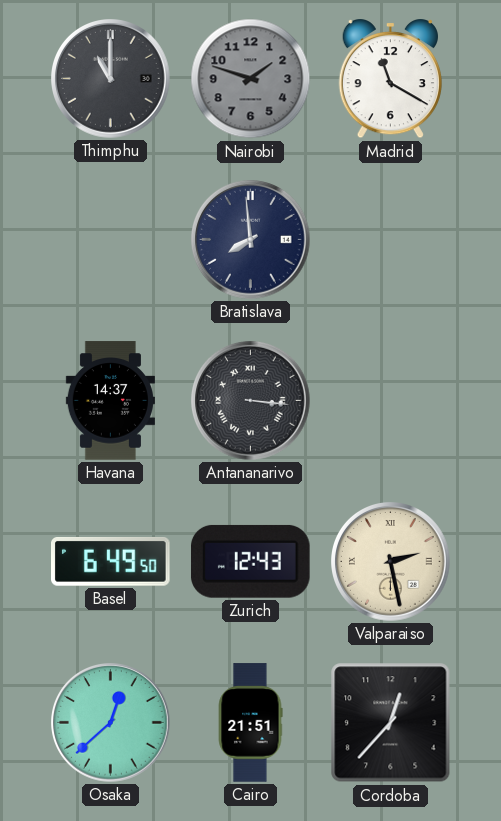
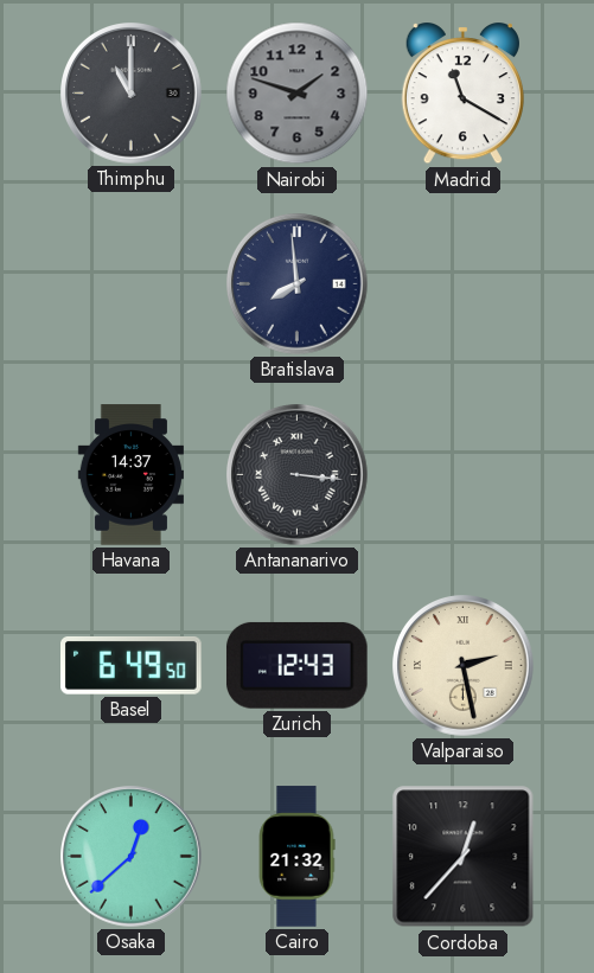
Cairo: 21:51 -> 21:32 (296, 857)
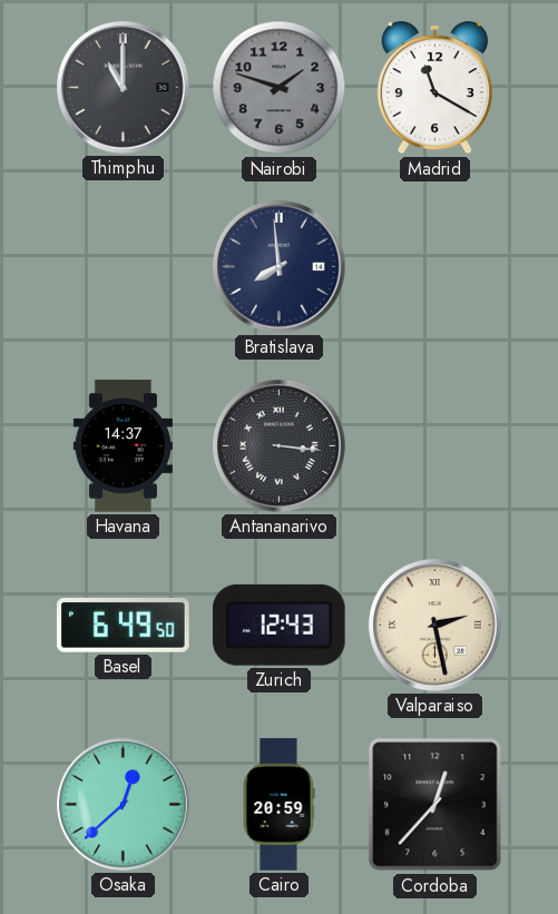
Cairo: 21:32 -> 20:59 (278, 805)
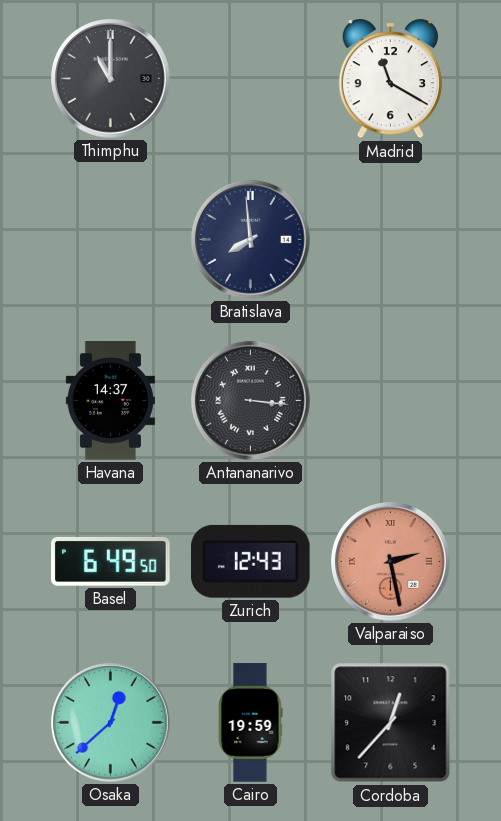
Nairobi: 1:48 -> none (280, 88)
Valparaiso dial: cream -> salmon (391, 562)
Cairo: 20:59 -> 19:59 (250, 723)
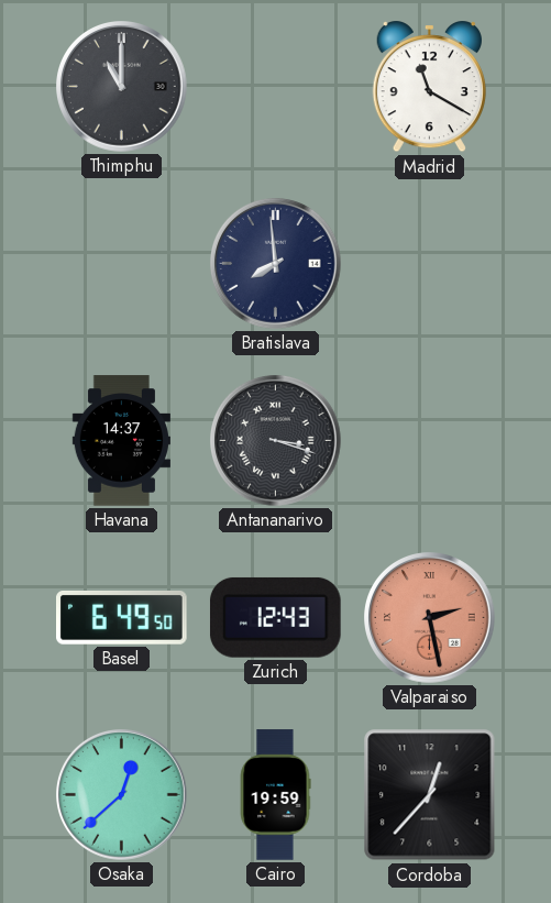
Antananarivo: 3:16 -> 3:18 (276, 441)
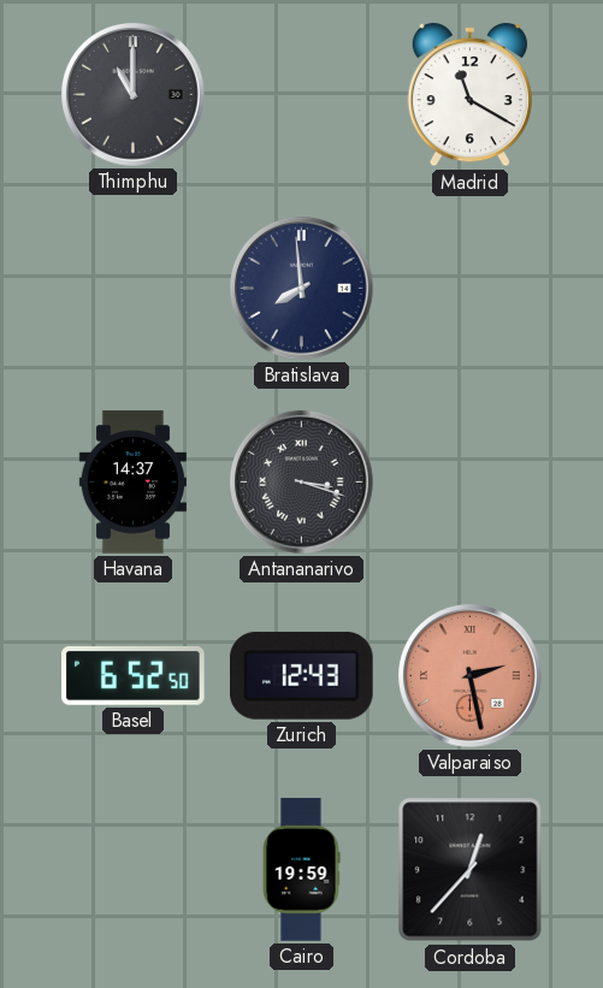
Basel: 6:49 -> 6:52 (134, 676)
Osaka: 12:38 -> none (122, 795)
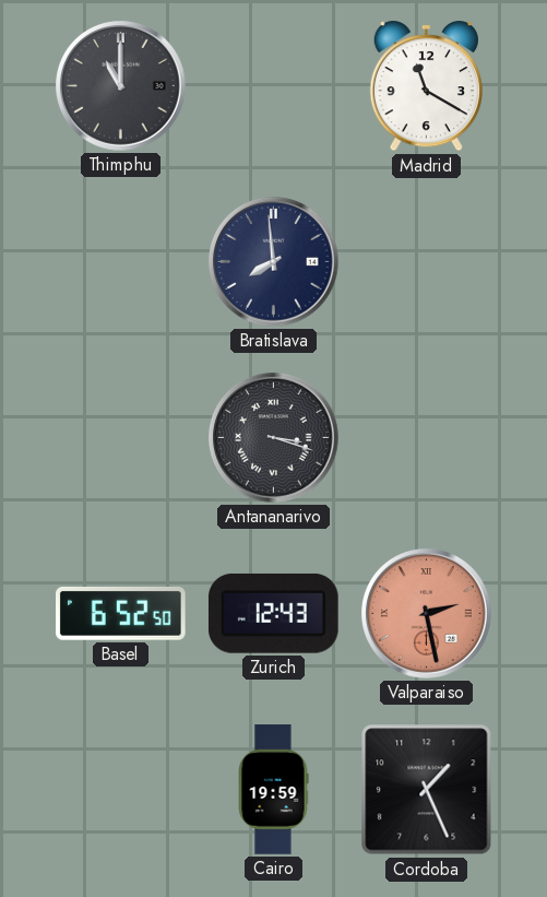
Havana: 14:37 -> none (132, 483)
Cordoba: 12:37 -> 1:26 (427, 790)
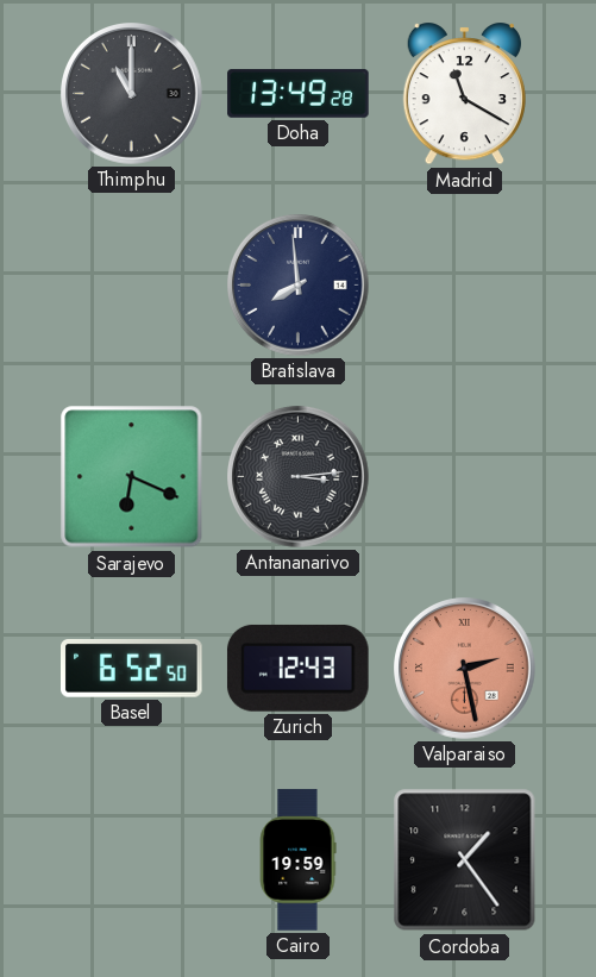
Doha: none -> 13:49 (299, 94)
Sarajevo: none -> 6:19 (132, 477)
Antananarivo: 3:18 -> 3:14 (299, 477)
Cordoba: 1:26 -> 1:24 (465, 860)
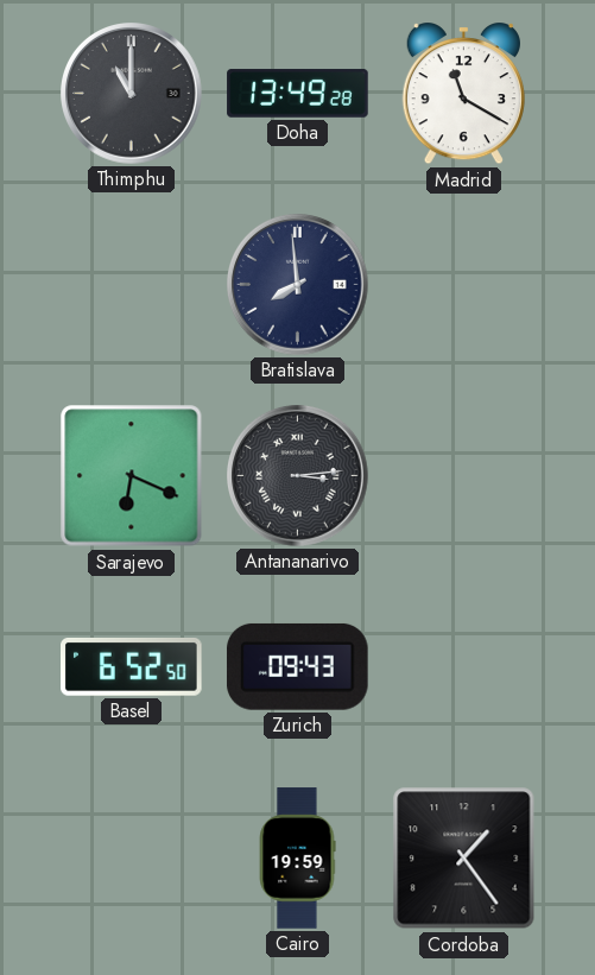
Zurich: 12:43 -> 09:43 (297, 666)
Valparaiso: 2:28 -> none (465, 669)
